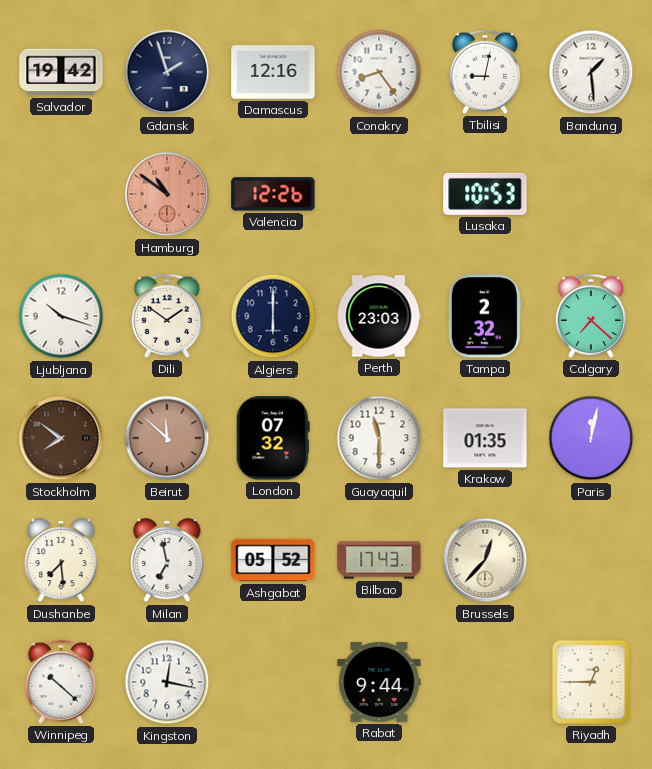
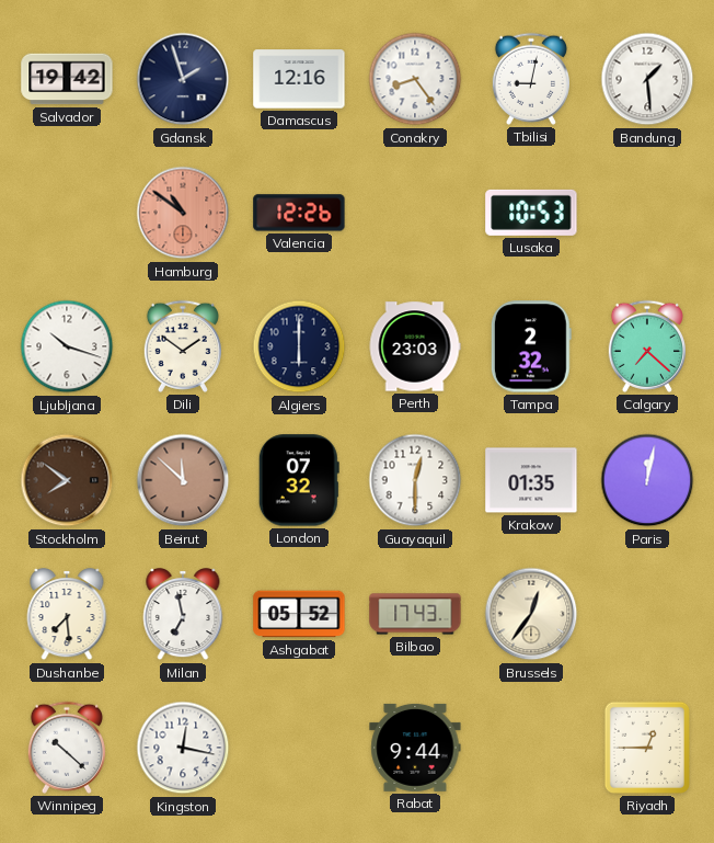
Guayaquil: 11:30 -> 12:30 (415, 480)
Brussels: 12:37 -> 12:36 (531, 614)
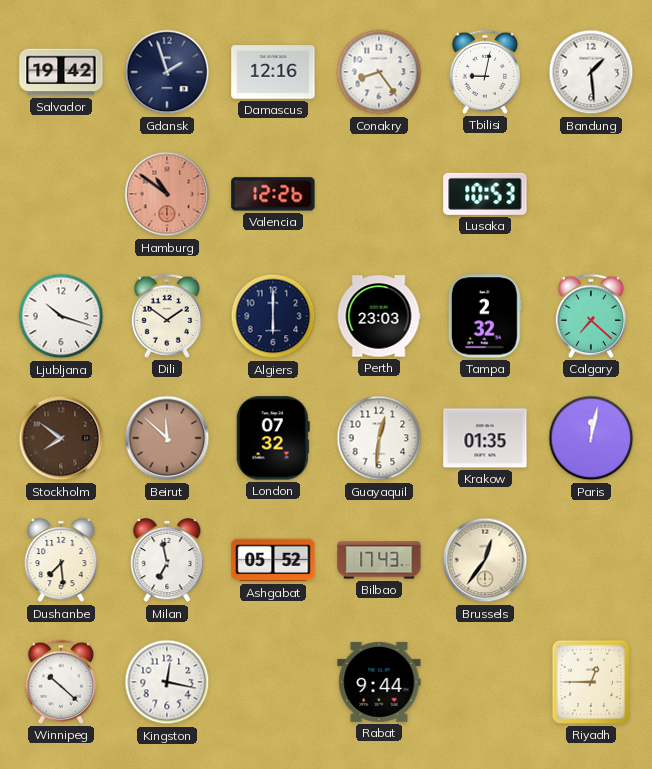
Guayaquil: 12:30 -> 12:31 (379, 438)
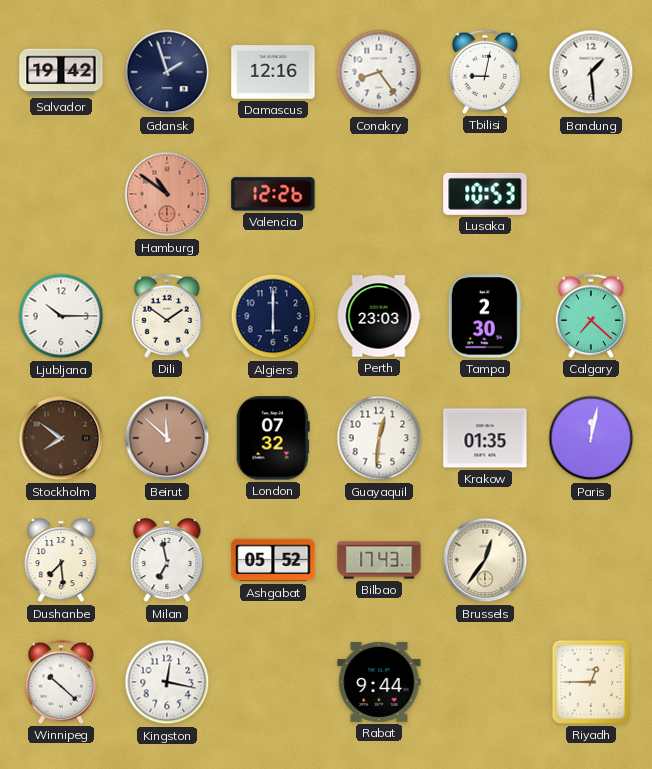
Ljubljana: 10:18 -> 10:15 (61, 316)
Tampa: 2:32 -> 2:30 (485, 316)
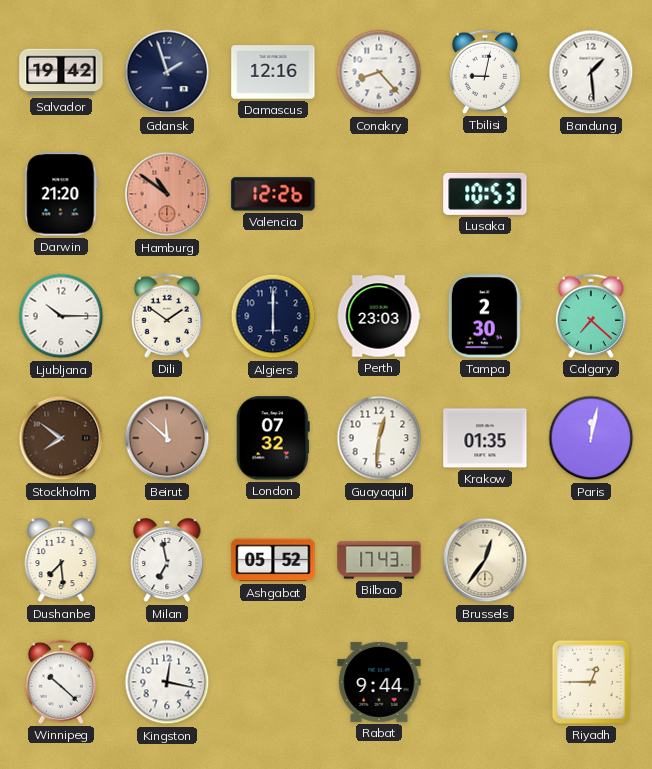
Conakry: 8:24 -> 8:23 (379, 72)
Darwin: none -> 21:20 (61, 194)
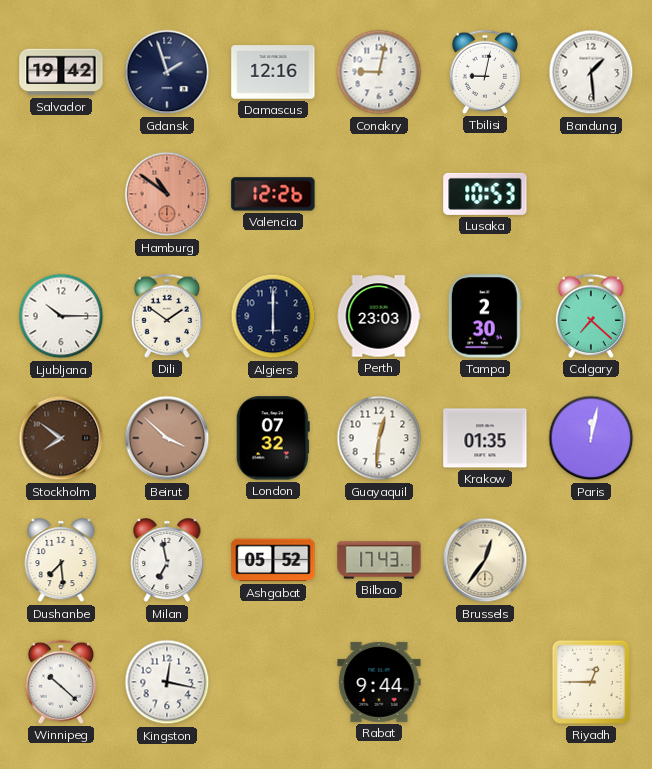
Conakry: 8:23 -> 9:02 (379, 72)
Darwin: 21:20 -> none (61, 194)
Beirut: 11:52 -> 3:52 (167, 438)
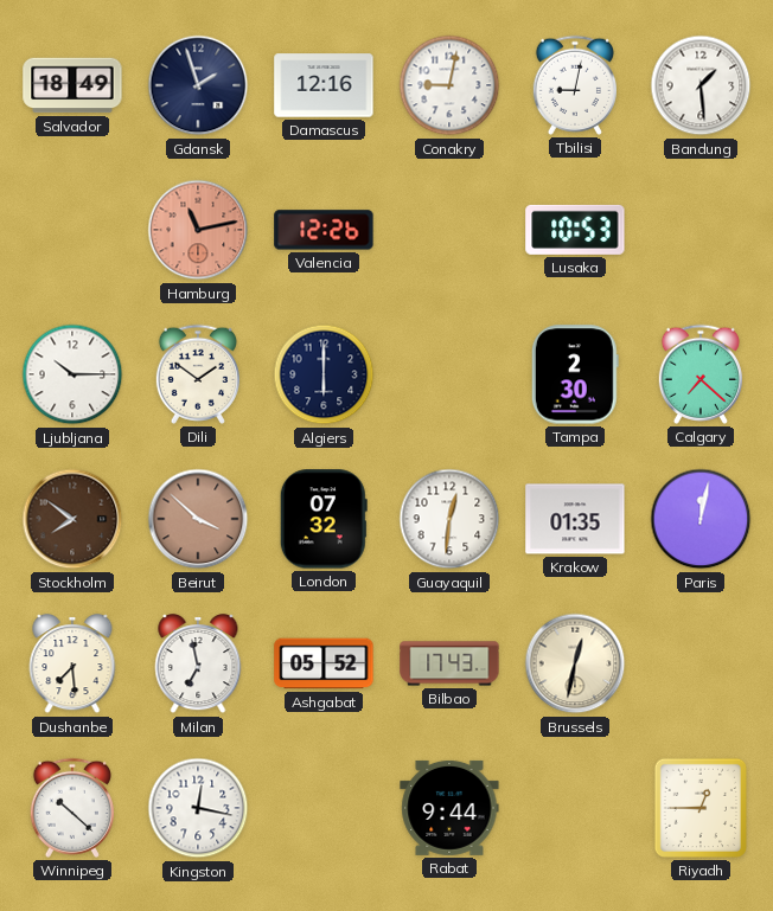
Salvador: 19:42 -> 18:49 (72, 85)
Hamburg: 10:51 -> 11:13 (198, 230)
Perth: 23:03 -> none (379, 316)
Brussels: 12:36 -> 12:32 (575, 663)
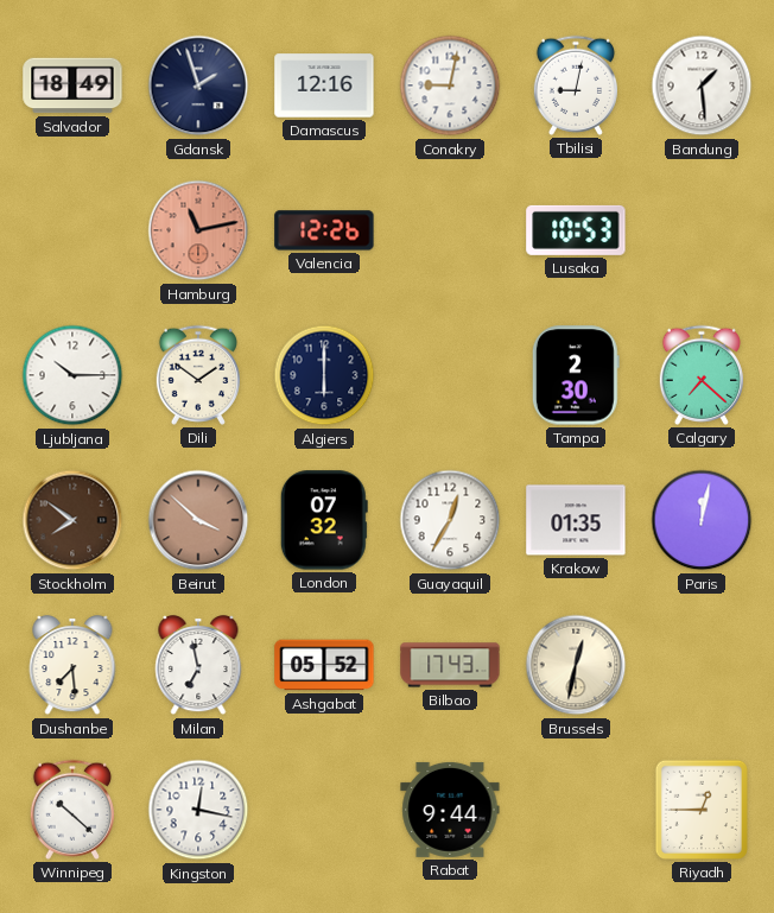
Guayaquil: 12:31 -> 12:35 (450, 520)
